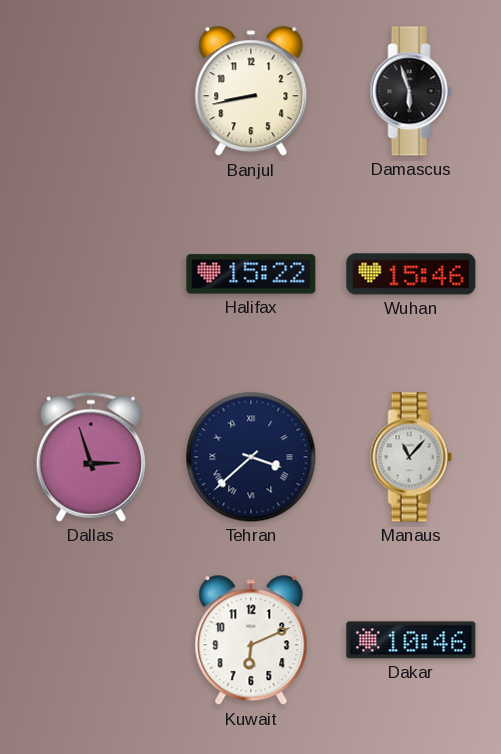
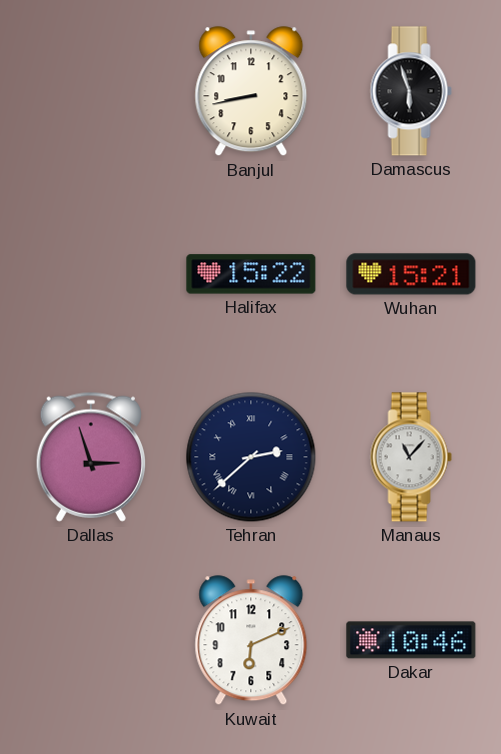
Wuhan: 15:46 -> 15:21 (411, 274)
Tehran: 3:38 -> 2:38 (251, 457)
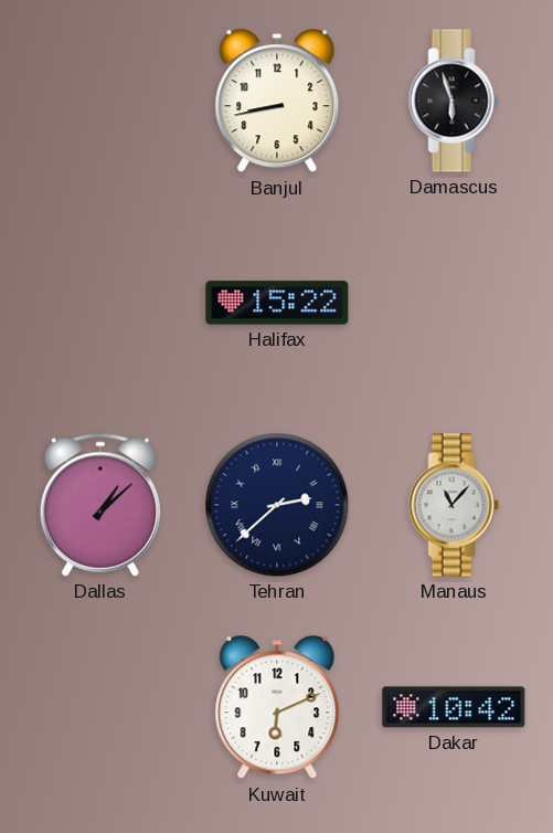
Wuhan: 15:21 -> none (411, 274)
Dallas: 2:57 -> 1:08 (100, 505)
Dakar: 10:46 -> 10:42 (454, 707)
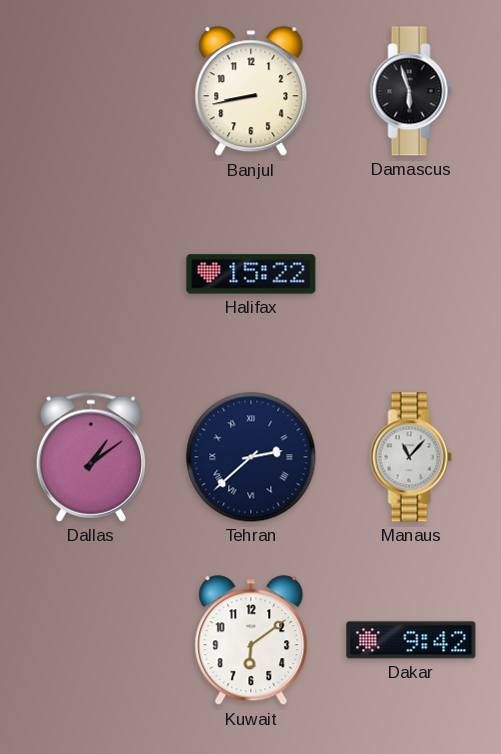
Dallas: 1:08 -> 1:09 (91, 457)
Kuwait: 6:11 -> 6:09 (251, 641)
Dakar: 10:42 -> 9:42 (411, 640)
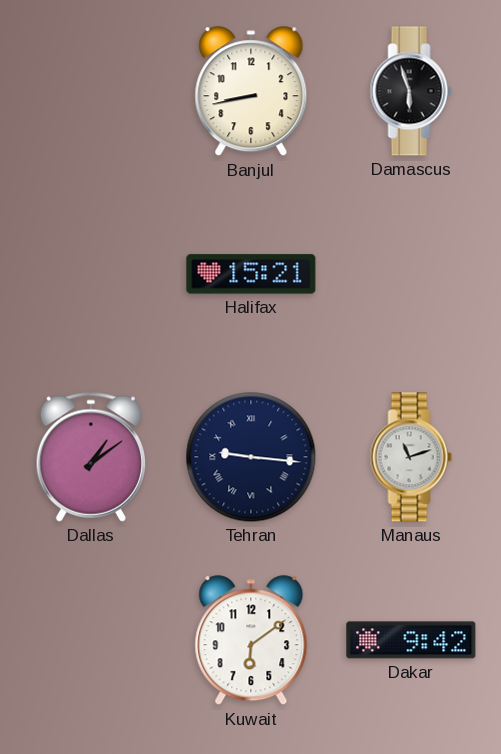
Halifax: 15:22 -> 15:21 (251, 274)
Tehran: 2:38 -> 9:16 (251, 457)
Manaus: 11:07 -> 11:12 (411, 457)
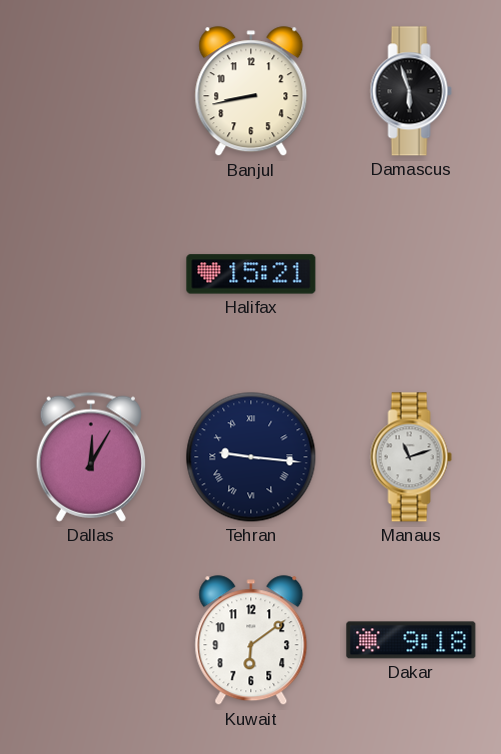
Dallas: 1:09 -> 12:05 (91, 457)
Dakar: 9:42 -> 9:18 (411, 640)
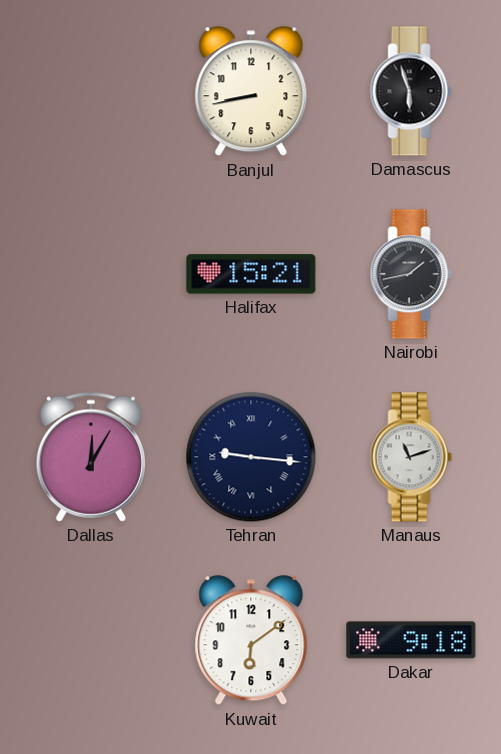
Nairobi: none -> 1:43 (411, 274)
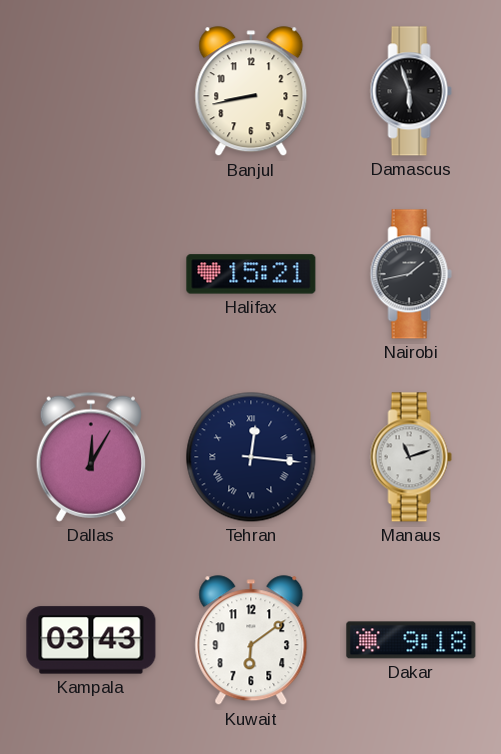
Tehran: 9:16 -> 12:16 (251, 457)
Kampala: none -> 03:43 (91, 640)
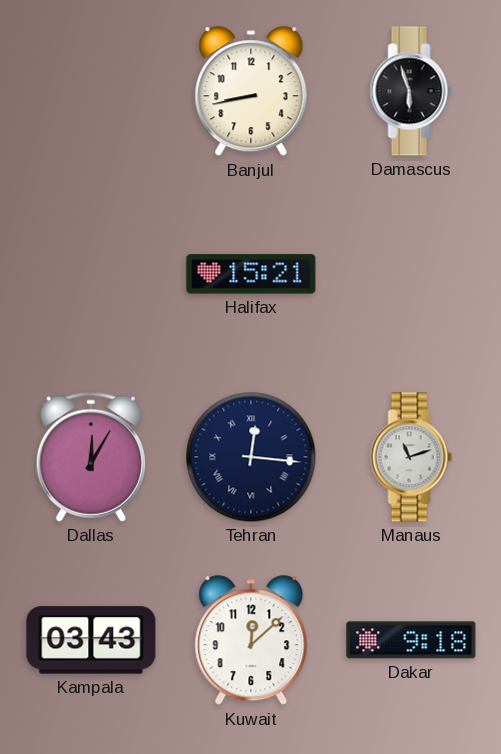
Nairobi: 1:43 -> none (411, 274)
Kuwait: 6:09 -> 12:08 (251, 641)
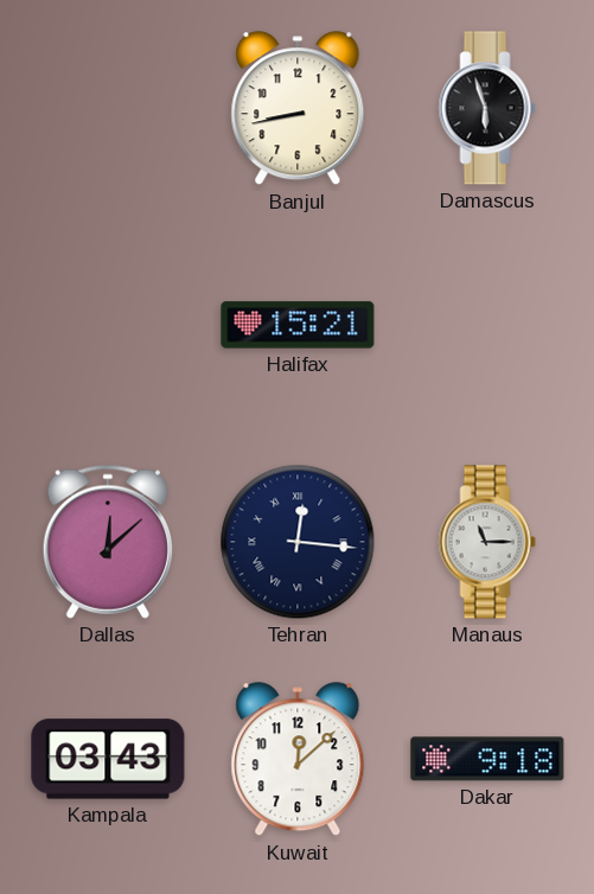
Dallas: 12:05 -> 12:08 (108, 542)
Manaus: 11:12 -> 11:15 (487, 542)
